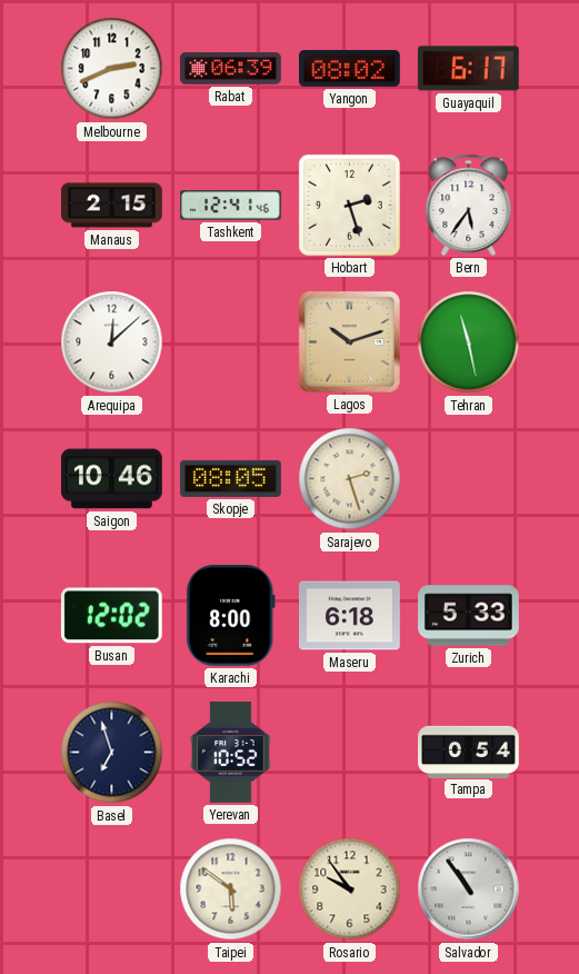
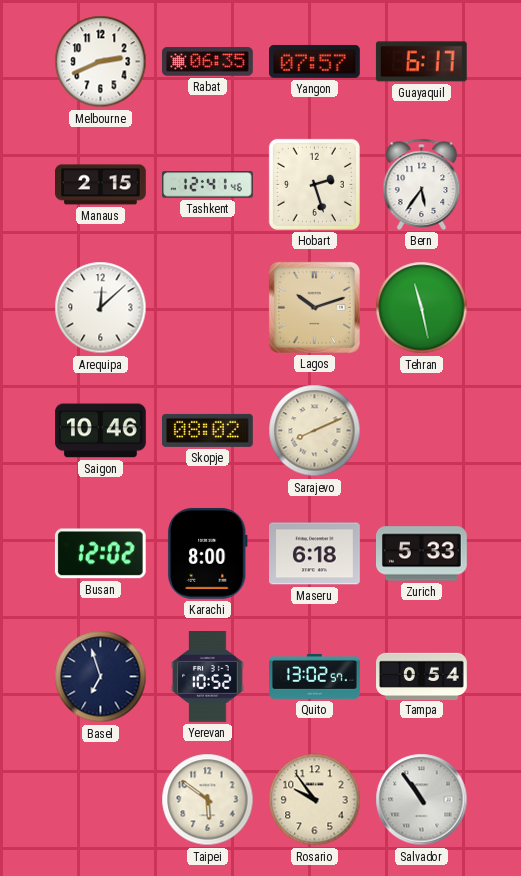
Rabat: 06:39 -> 06:35 (208, 62)
Yangon: 08:02 -> 07:57 (315, 61)
Skopje: 08:05 -> 08:02 (208, 430)
Sarajevo: 2:27 -> 8:11 (315, 431)
Quito: none -> 13:02 (315, 676)
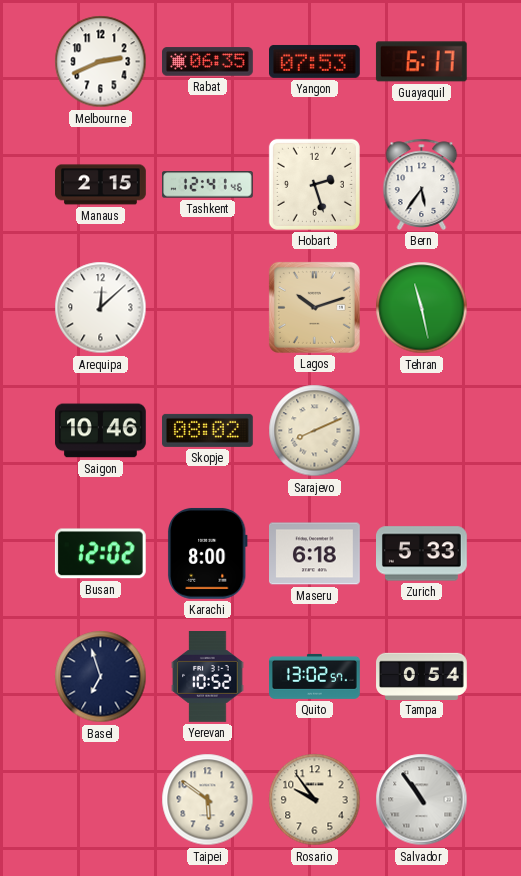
Yangon: 07:57 -> 07:53 (315, 61)
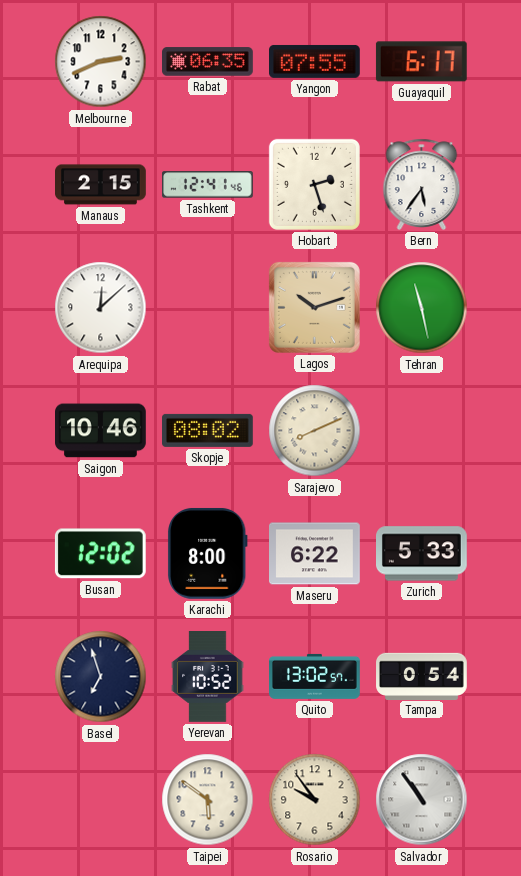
Yangon: 07:53 -> 07:55 (315, 61)
Maseru: 6:18 -> 6:22 (315, 554)
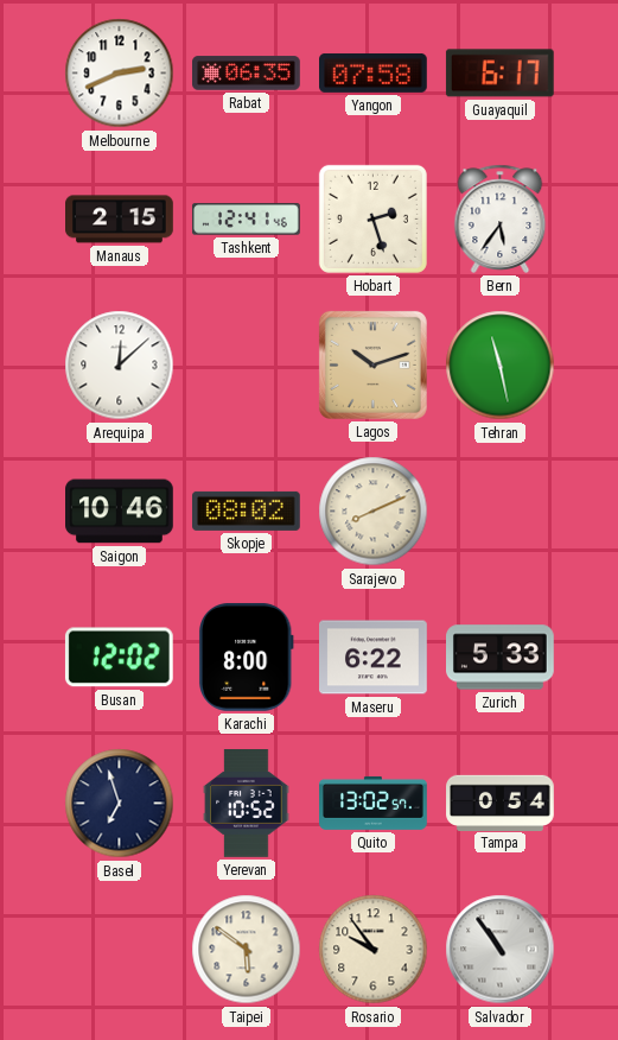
Yangon: 07:55 -> 07:58 (374, 72)
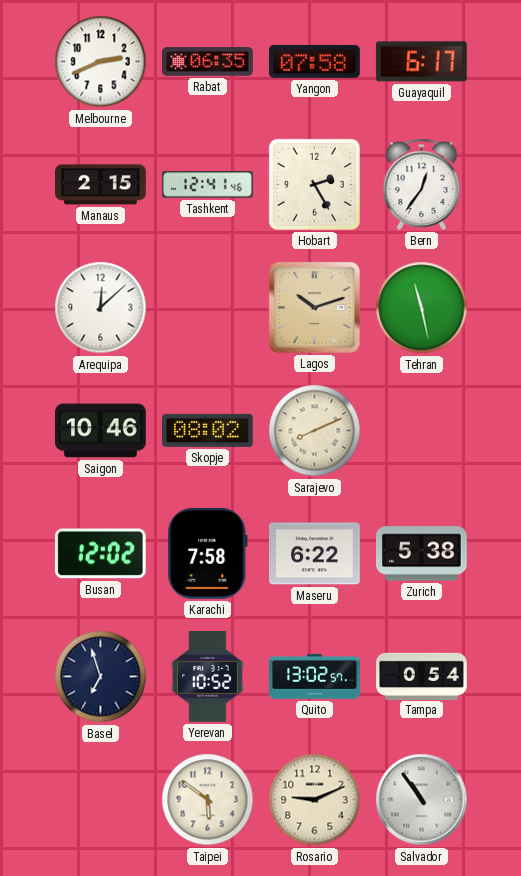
Hobart: 2:27 -> 2:25 (314, 184)
Bern: 5:36 -> 12:36 (422, 184)
Karachi: 8:00 -> 7:58 (207, 553)
Zurich: 5:33 -> 5:38 (422, 554)
Rosario: 9:54 -> 9:11 (315, 800)
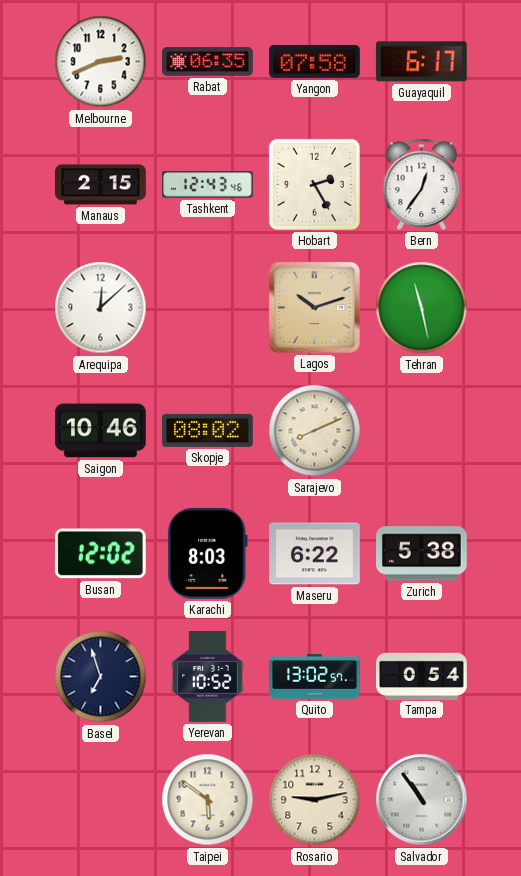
Tashkent: 12:41 -> 12:43 (208, 185)
Karachi: 7:58 -> 8:03 (207, 553)
Rosario: 9:11 -> 9:13 (315, 800)
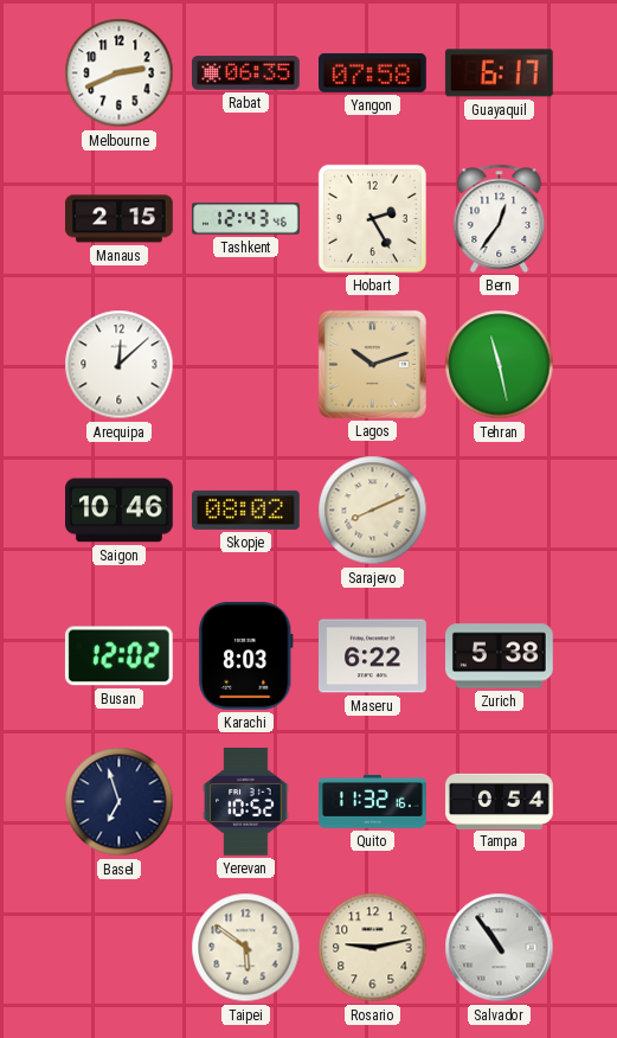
Quito: 13:02 -> 11:32 (373, 801)
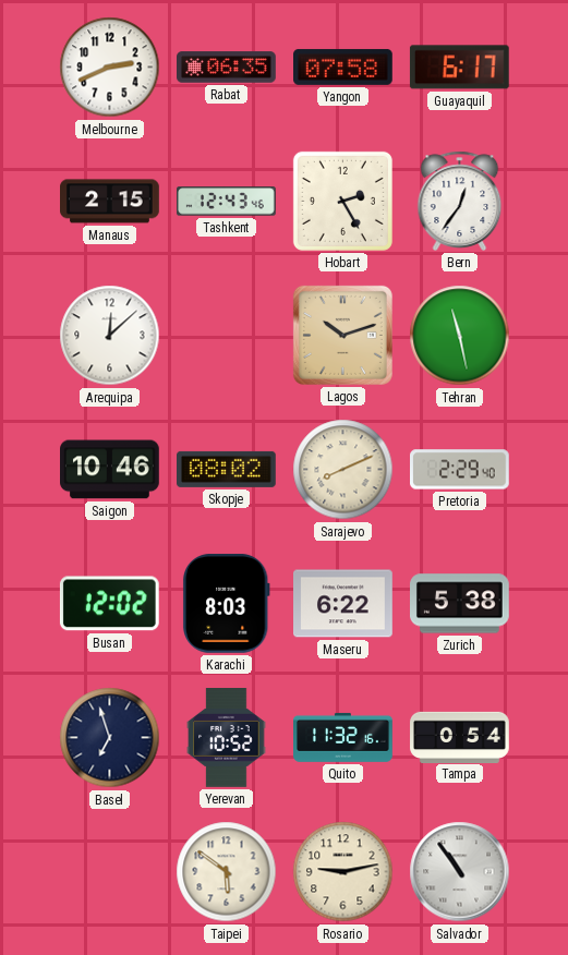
Pretoria: none -> 2:29 (460, 470)
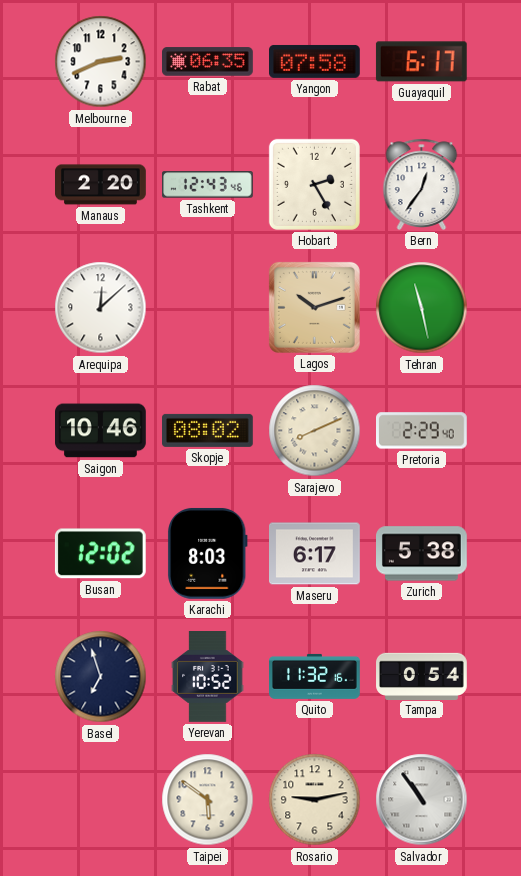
Manaus: 2:15 -> 2:20 (101, 185)
Maseru: 6:22 -> 6:17 (315, 554)
